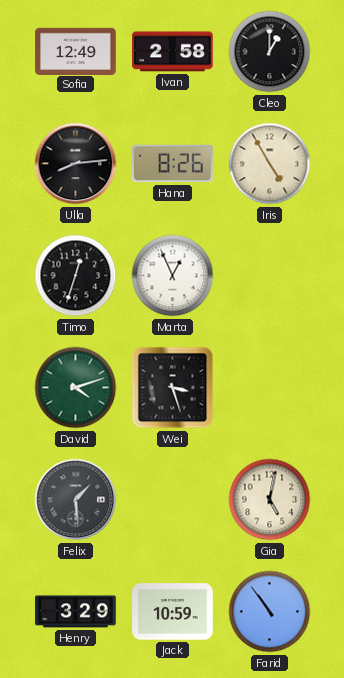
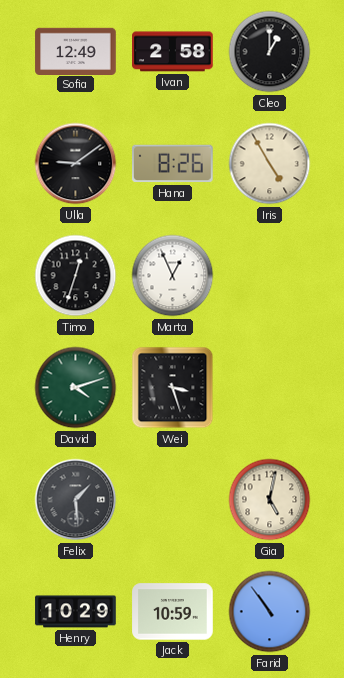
Ulla: 8:14 -> 9:09 (76, 164)
Henry: 3:29 -> 10:29 (76, 612)
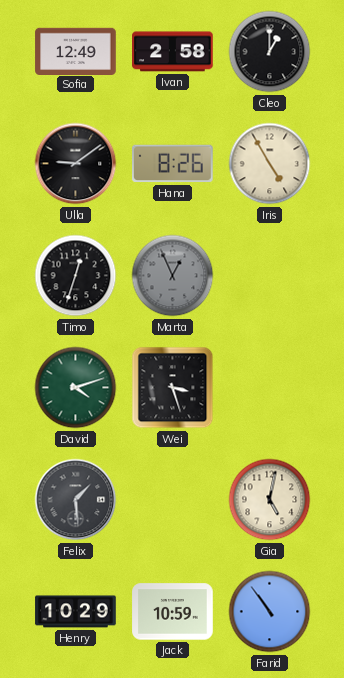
Marta dial: white -> grey (173, 276)
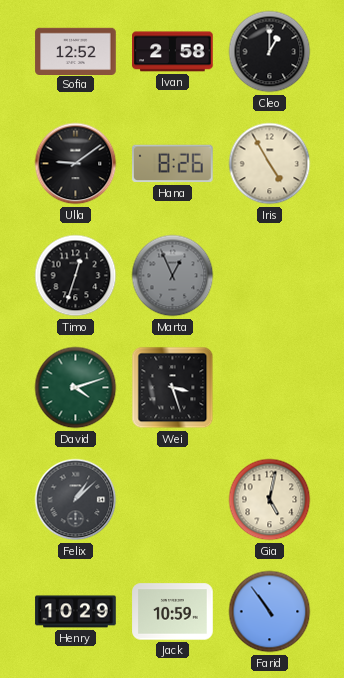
Sofia: 12:49 -> 12:52 (76, 51)
Felix: 1:29 -> 1:08 (76, 500)
